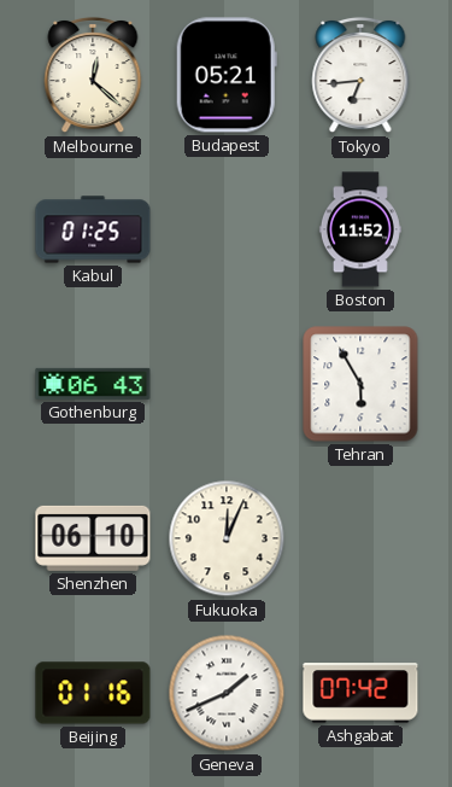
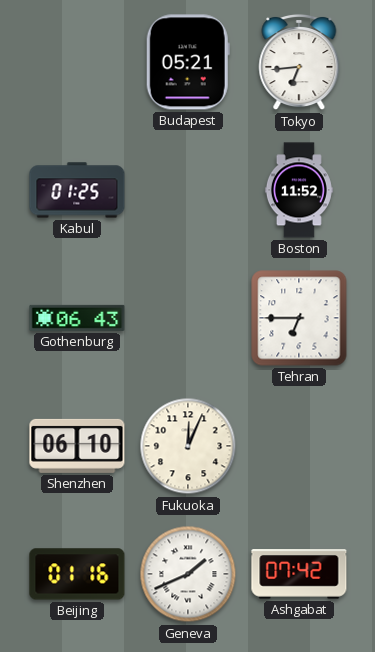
Melbourne: 12:22 -> none (93, 75)
Tehran: 5:55 -> 6:45 (299, 318)
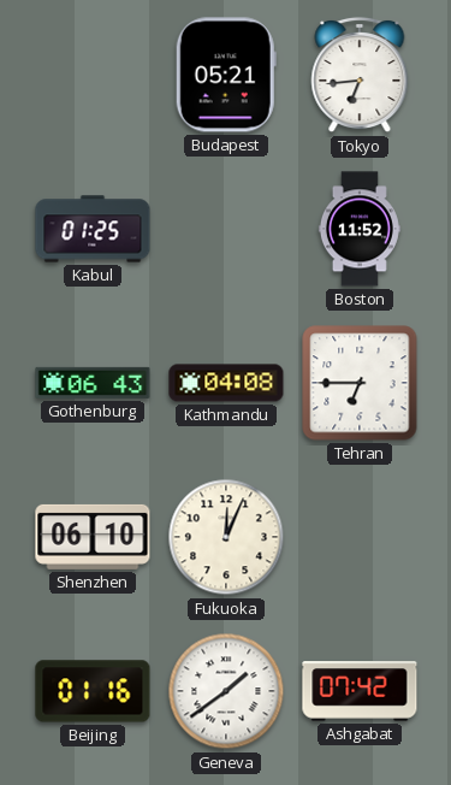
Kathmandu: none -> 04:08 (226, 383)
Geneva: 1:41 -> 1:39 (226, 691)
